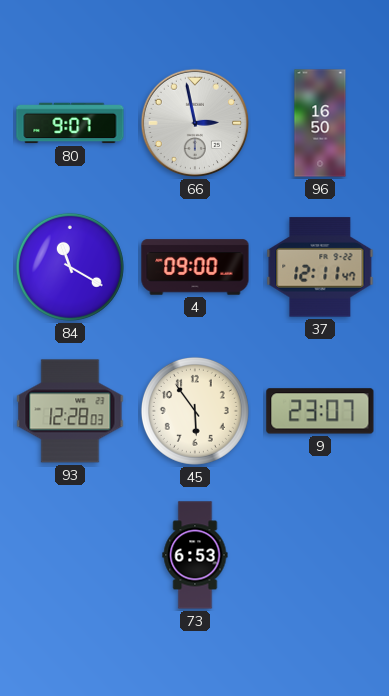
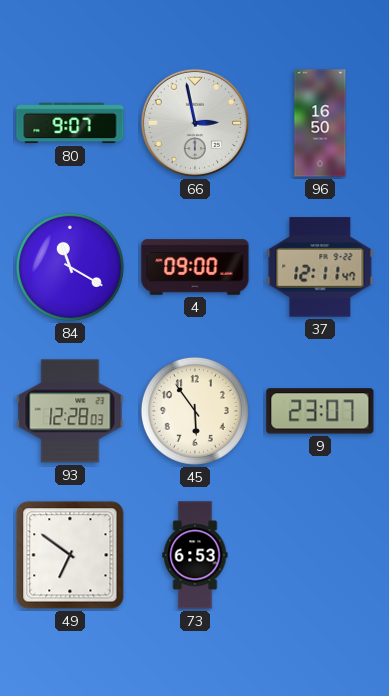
49: none -> 6:51 (70, 555)
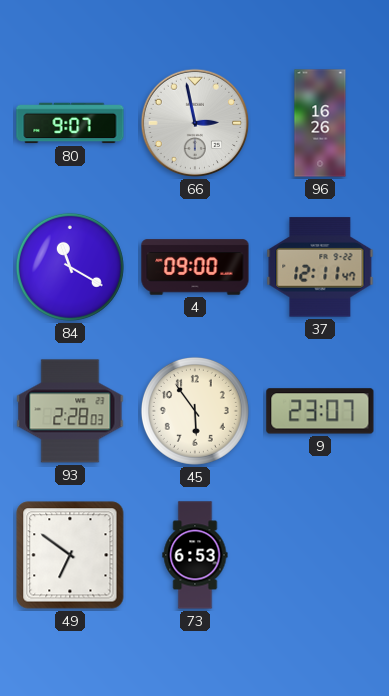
96: 16:50 -> 16:26 (320, 123)
93: 12:28 -> 2:28 (70, 411)
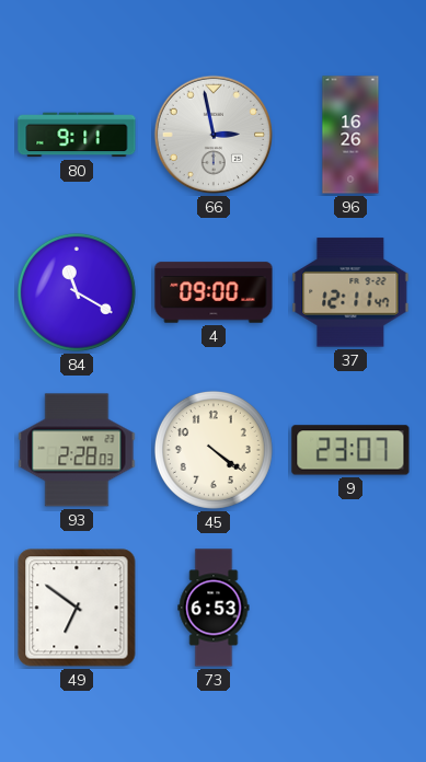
80: 9:07 -> 9:11 (77, 135)
45: 5:54 -> 4:21 (214, 450)
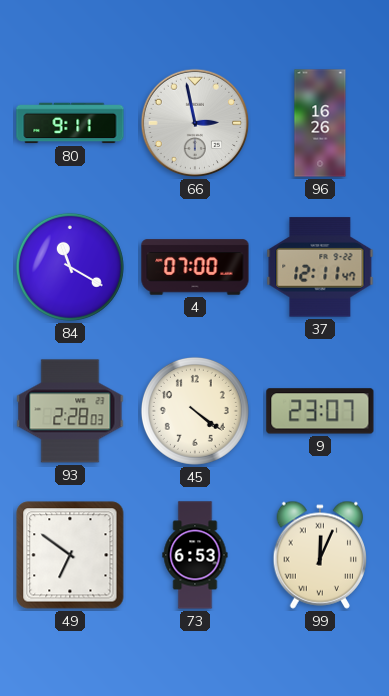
4: 09:00 -> 07:00 (195, 267)
99: none -> 12:04 (319, 555)
